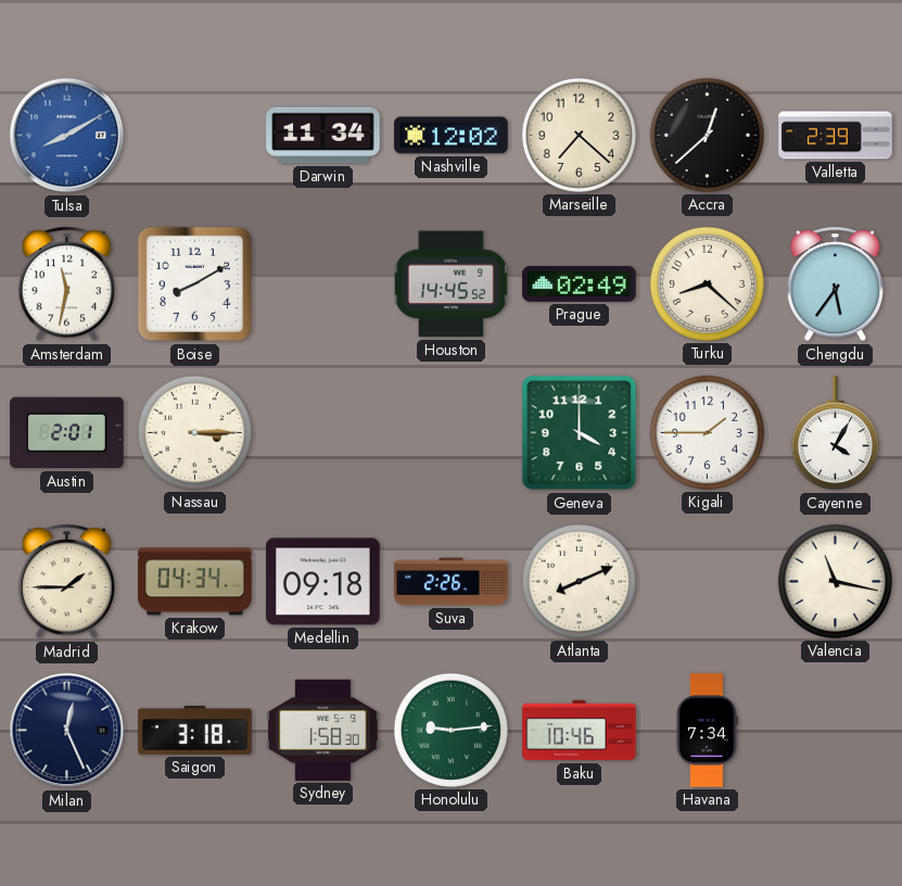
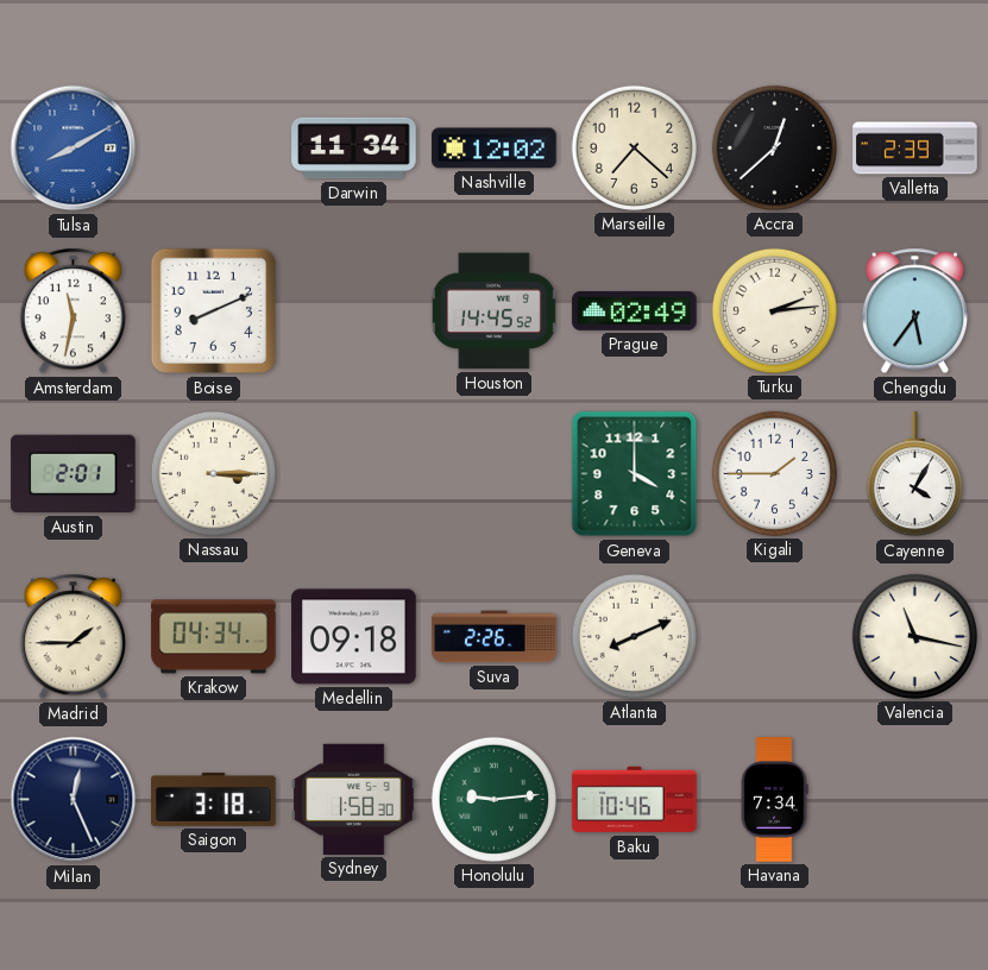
Boise: 8:10 -> 8:11 (214, 311)
Turku: 8:22 -> 2:14 (774, 310)
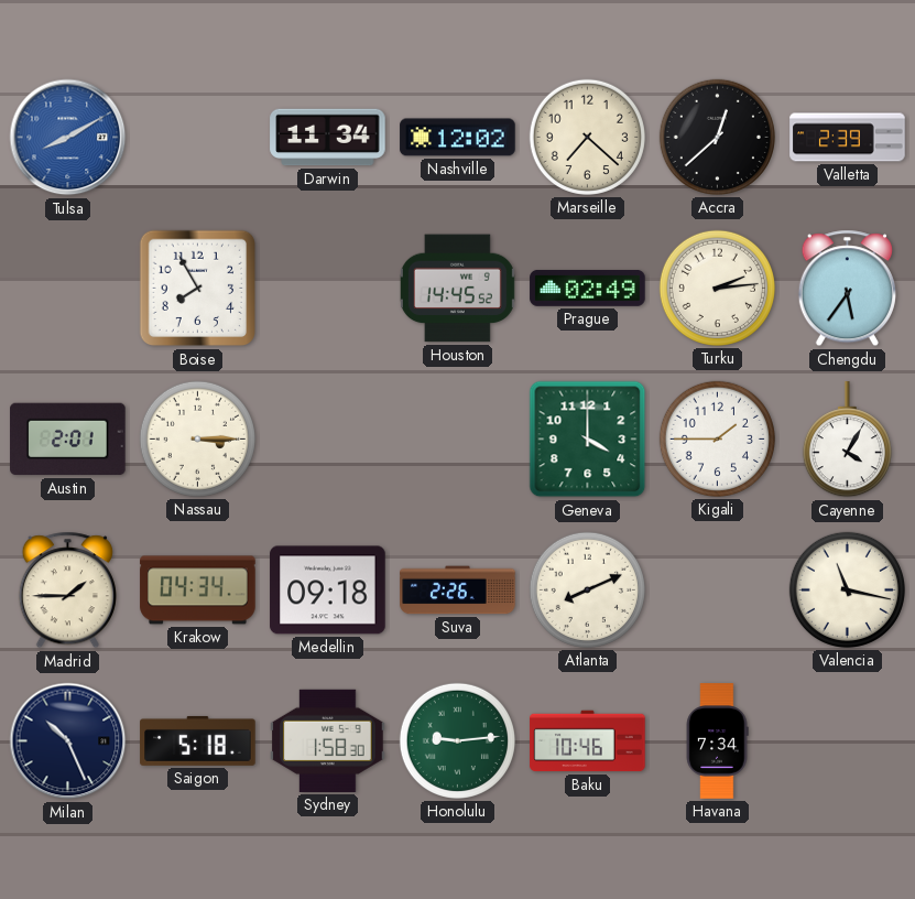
Amsterdam: 11:32 -> none (73, 311)
Boise: 8:11 -> 7:55 (198, 289)
Milan: 12:26 -> 10:26 (68, 741)
Saigon: 3:18 -> 5:18 (198, 740)
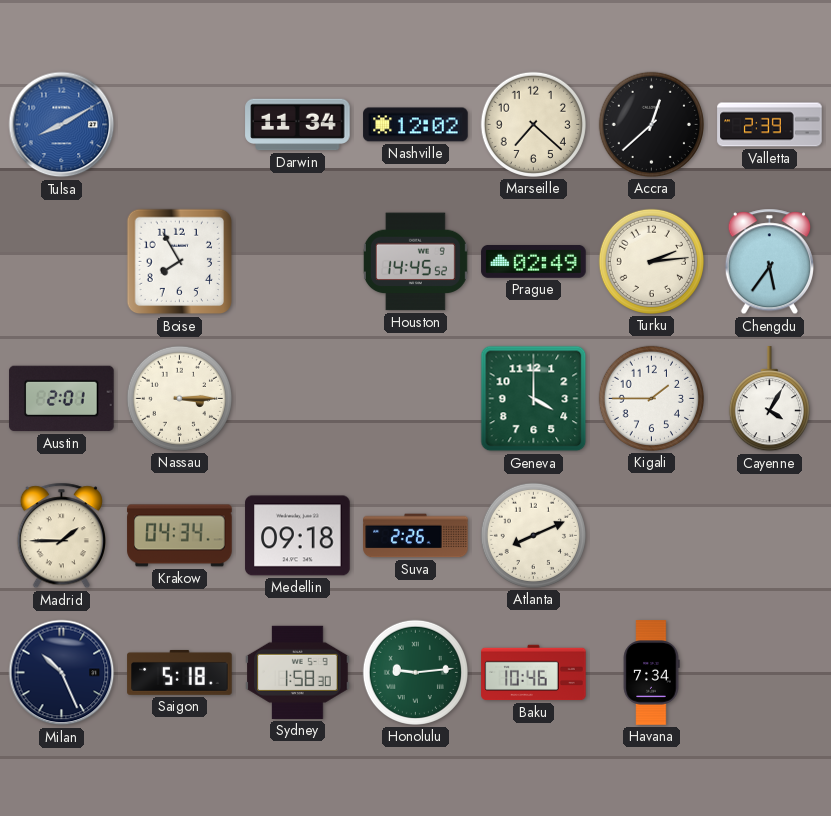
Valencia: 11:17 -> none (847, 589)
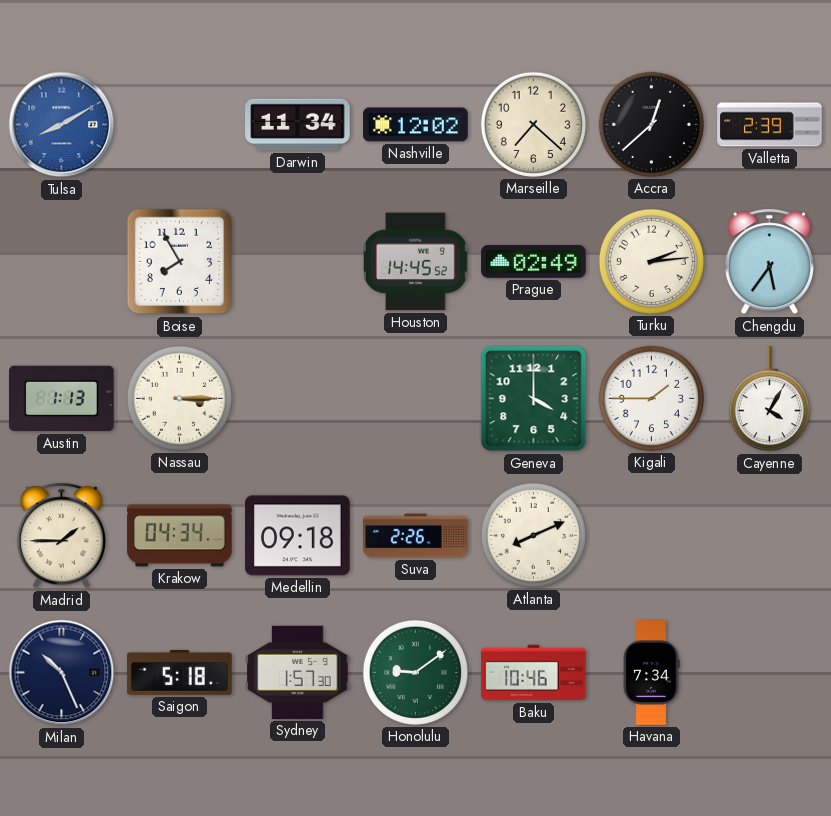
Austin: 2:01 -> 1:13 (62, 399)
Sydney: 1:58 -> 1:57 (298, 672)
Honolulu: 9:14 -> 9:09 (415, 672)
